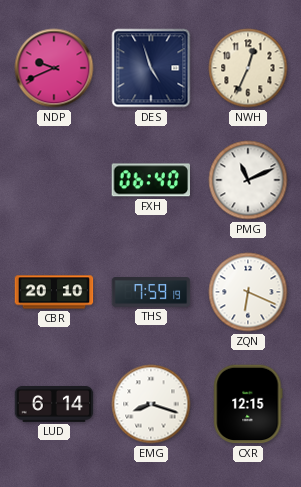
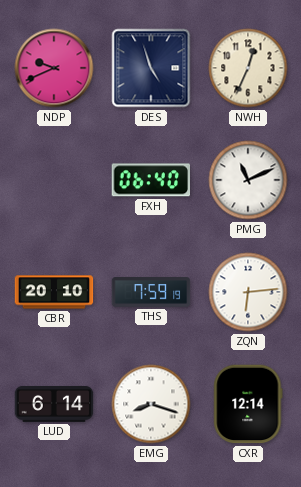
ZQN: 6:19 -> 6:14 (248, 292)
CXR: 12:15 -> 12:14 (248, 404)
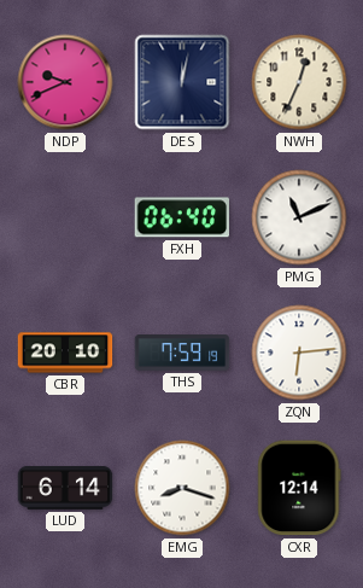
DES: 4:57 -> 12:02 (182, 82)
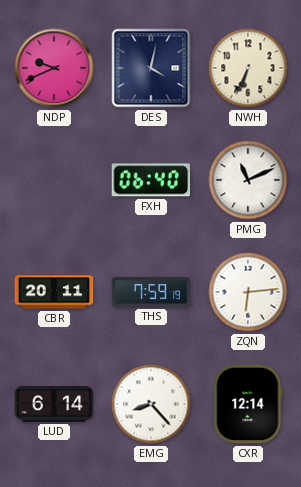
DES: 12:02 -> 4:02 (151, 68)
NWH: 12:34 -> 6:34 (248, 68)
CBR: 20:10 -> 20:11 (54, 292)
EMG: 8:18 -> 8:23 (151, 404)
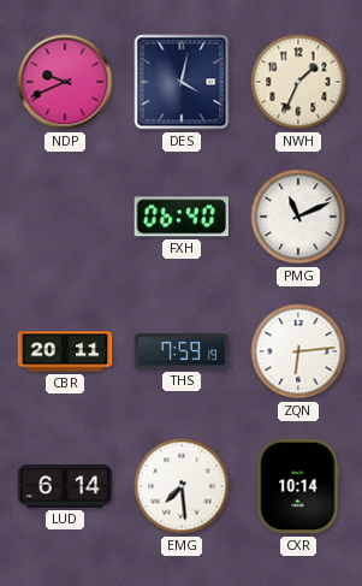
NWH: 6:34 -> 1:34 (298, 82)
EMG: 8:23 -> 7:29 (182, 486)
CXR: 12:14 -> 10:14 (298, 486)
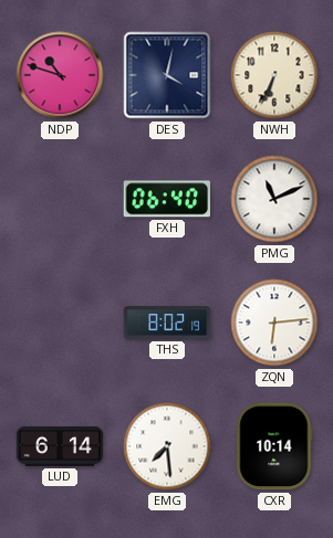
NDP: 9:41 -> 10:48 (60, 75)
NWH: 1:34 -> 6:34 (274, 75)
CBR: 20:11 -> none (65, 351)
THS: 7:59 -> 8:02 (167, 323)
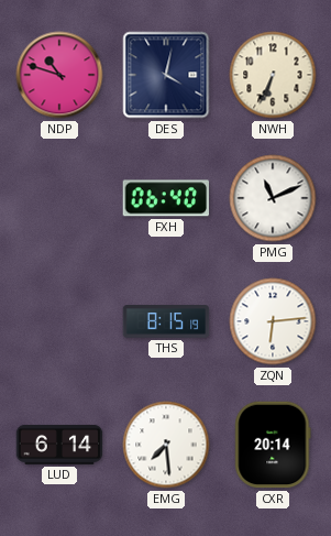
THS: 8:02 -> 8:15 (166, 321)
CXR: 10:14 -> 20:14 (273, 445)
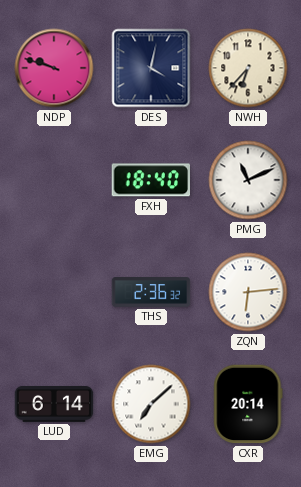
NDP: 10:48 -> 9:48 (54, 68)
NWH: 6:34 -> 6:37 (248, 68)
FXH: 06:40 -> 18:40 (151, 180)
THS: 8:15 -> 2:36 (151, 292)
EMG: 7:29 -> 7:08 (151, 404)
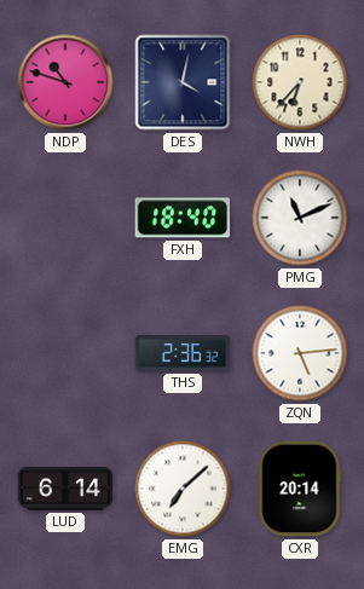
NDP: 9:48 -> 10:48 (65, 82)
ZQN: 6:14 -> 5:14 (300, 353)
